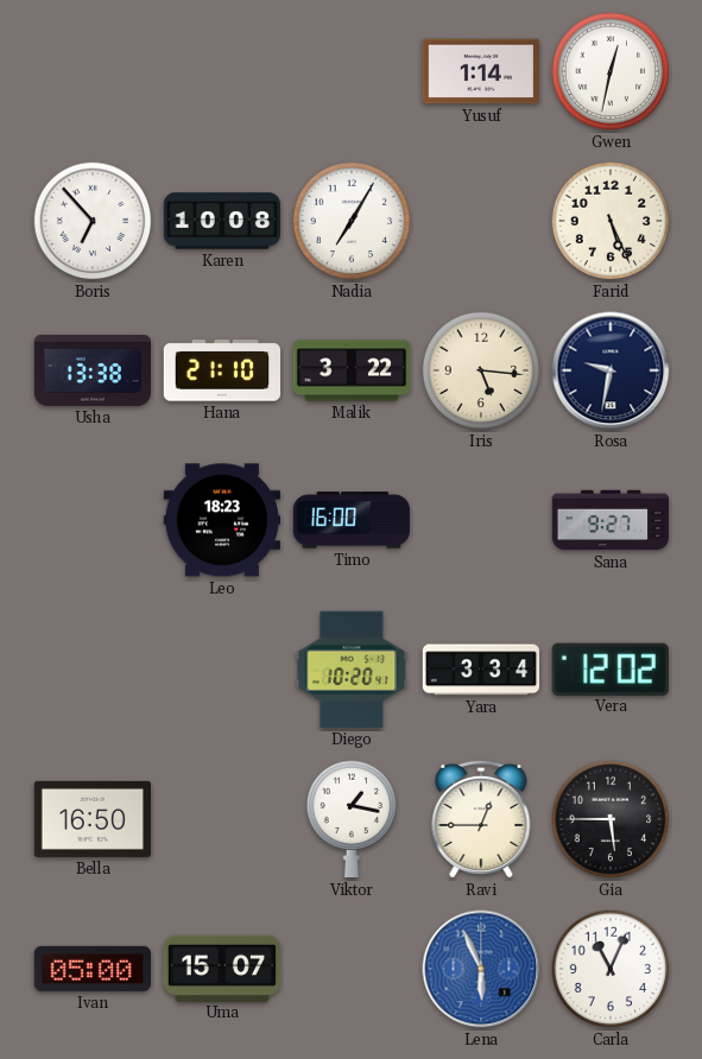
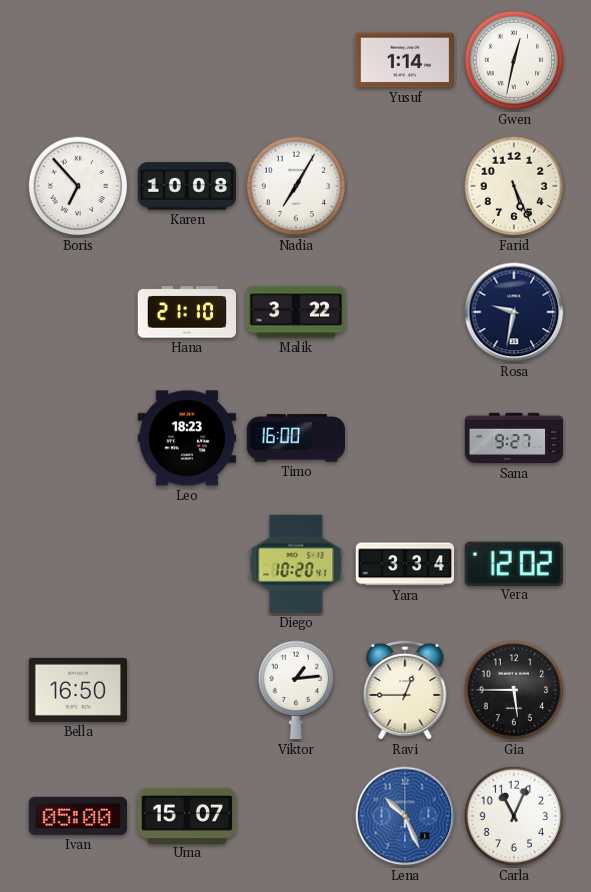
Usha: 13:38 -> none (93, 370)
Iris: 5:16 -> none (481, 370)
Viktor: 1:17 -> 1:14 (296, 690)
Lena: 5:56 -> 10:26 (405, 816)
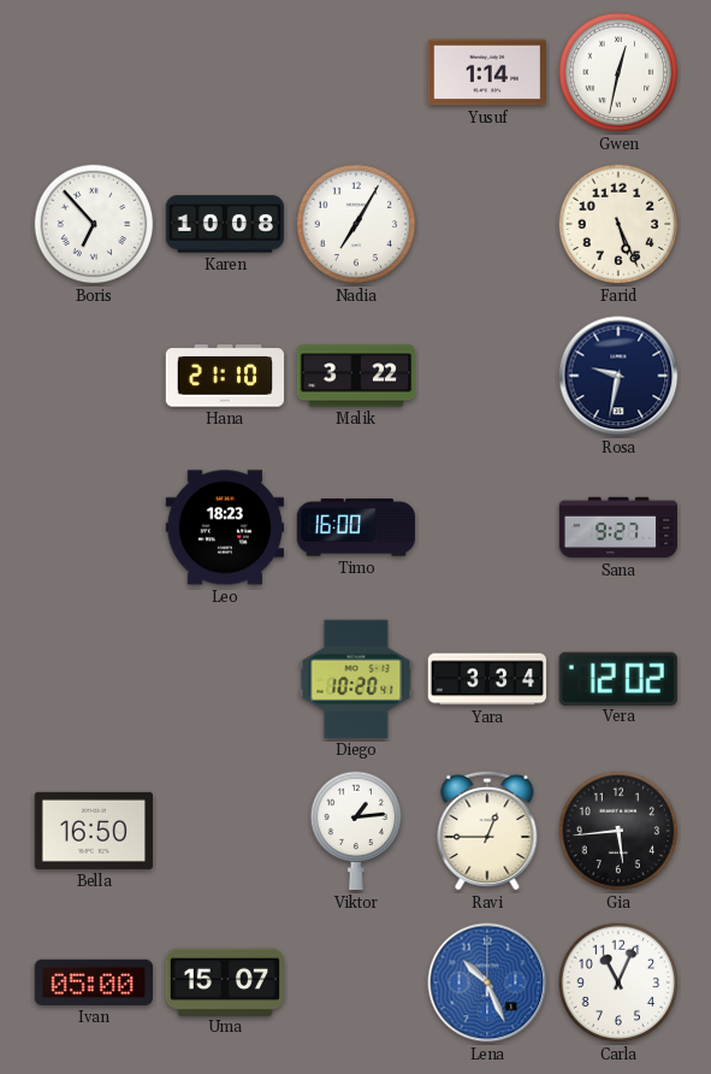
Gia: 5:45 -> 5:44 (618, 831)
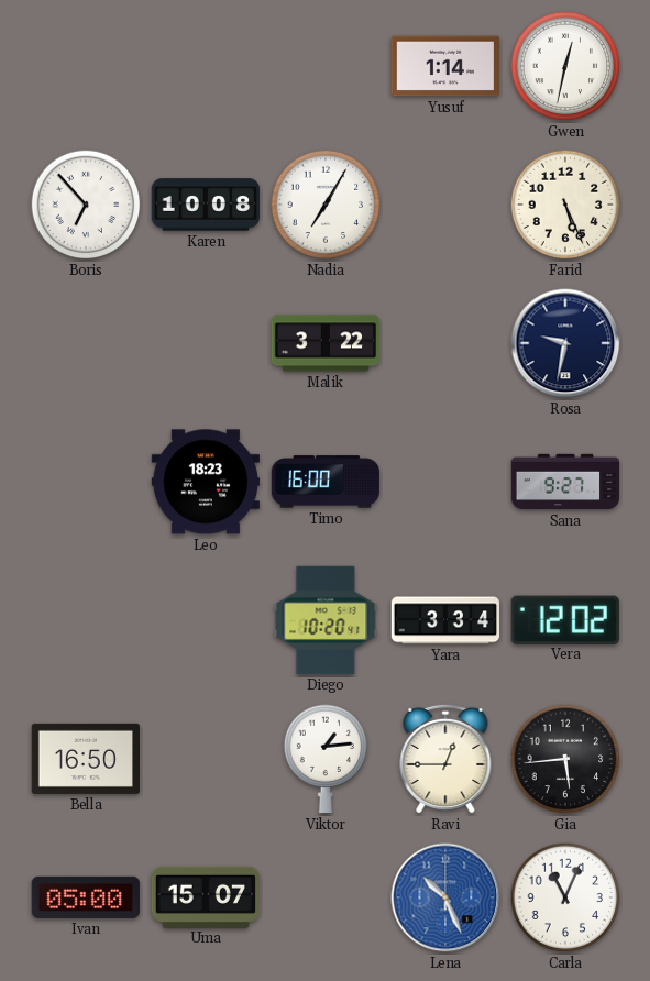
Hana: 21:10 -> none (224, 376)
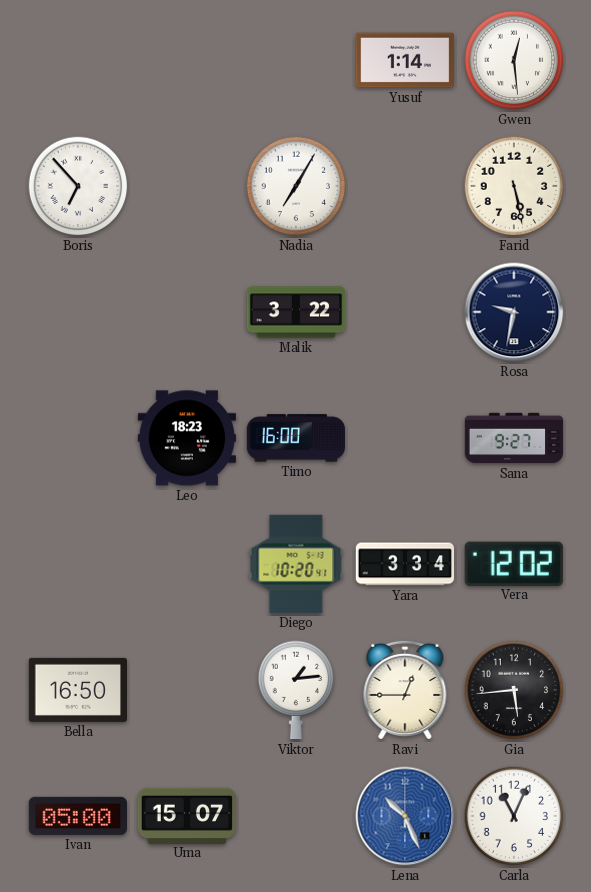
Gwen: 12:32 -> 12:29 (514, 60)
Karen: 10:08 -> none (205, 205)
Farid: 5:26 -> 5:28 (514, 186)
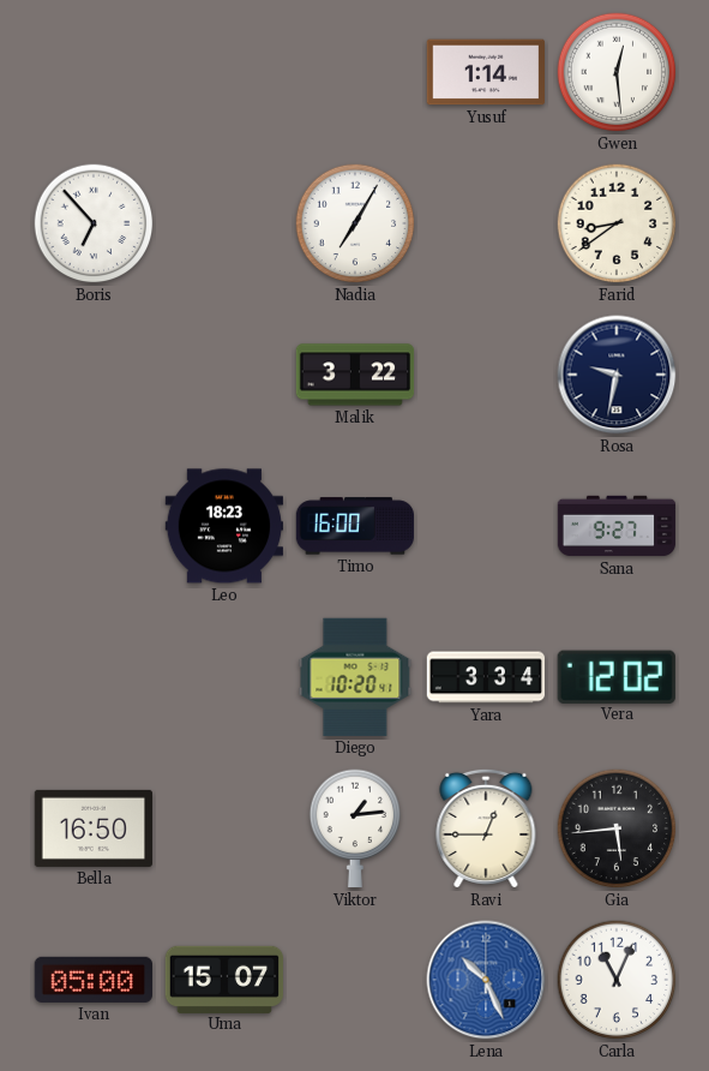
Farid: 5:28 -> 8:39 (617, 223)
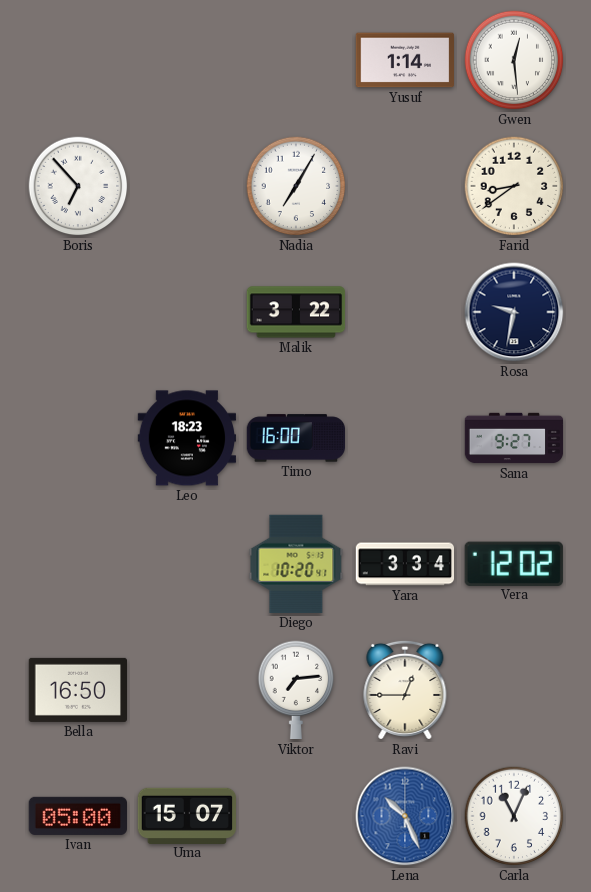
Viktor: 1:14 -> 7:14 (296, 690)
Gia: 5:44 -> none (617, 828)
